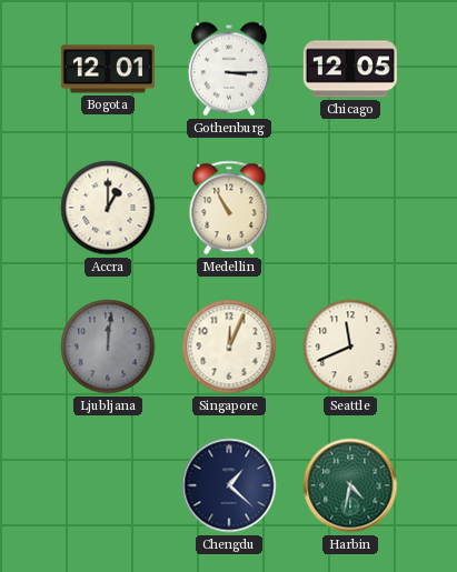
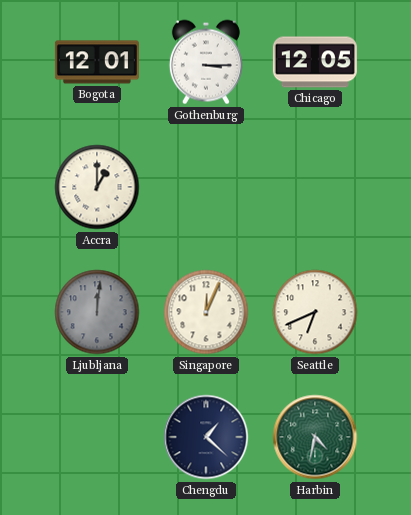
Medellin: 10:55 -> none (229, 208)
Seattle: 11:41 -> 6:41 (315, 312)
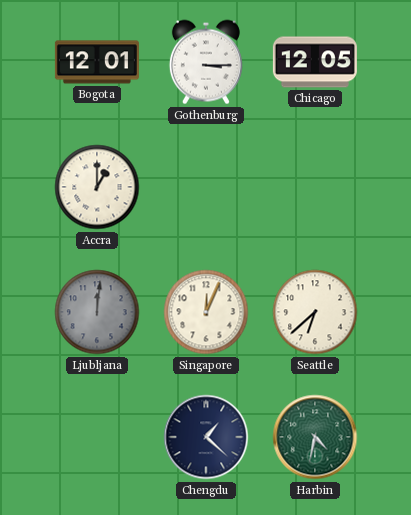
Seattle: 6:41 -> 6:38 (315, 312)
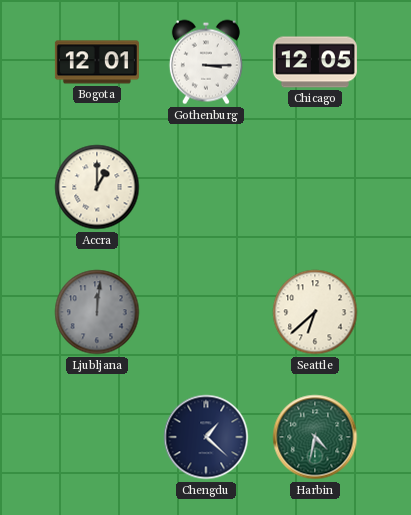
Singapore: 12:04 -> none (206, 312)
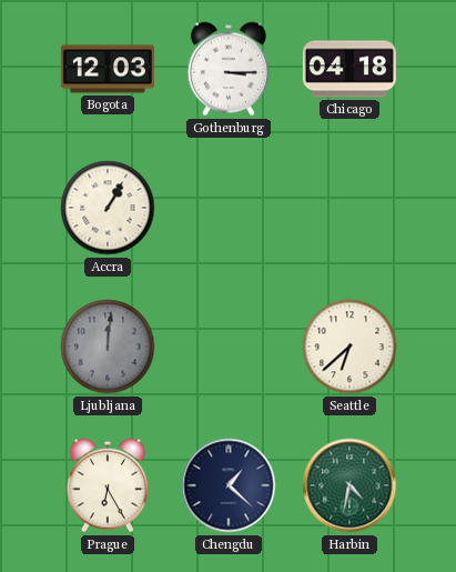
Bogota: 12:01 -> 12:03 (108, 69)
Chicago: 12:05 -> 04:18 (349, 69)
Accra: 1:00 -> 1:05 (108, 208)
Prague: none -> 6:25 (108, 485)
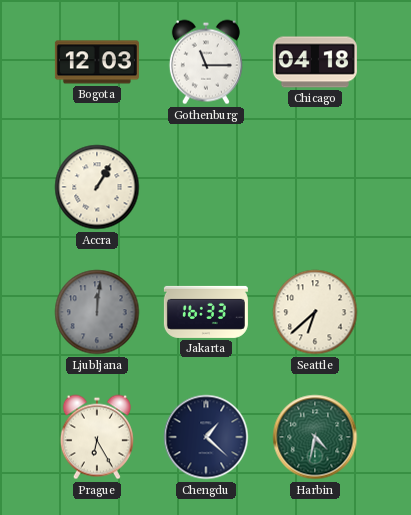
Gothenburg: 3:15 -> 11:15 (206, 62)
Jakarta: none -> 16:33 (206, 312)
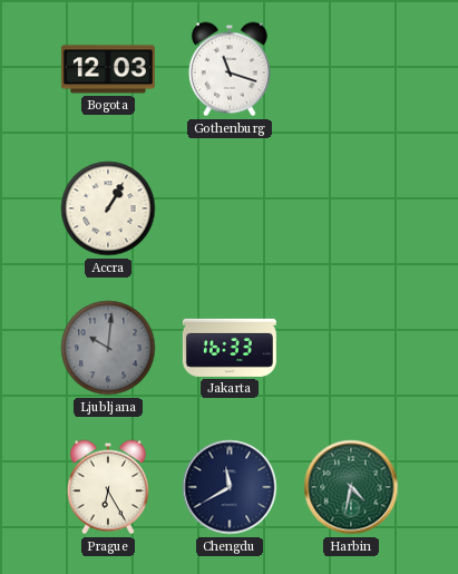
Gothenburg: 11:15 -> 11:18 (230, 69)
Chicago: 04:18 -> none (315, 62)
Ljubljana: 12:01 -> 10:01 (108, 348)
Seattle: 6:38 -> none (315, 312)
Chengdu: 1:22 -> 11:40 (230, 487)
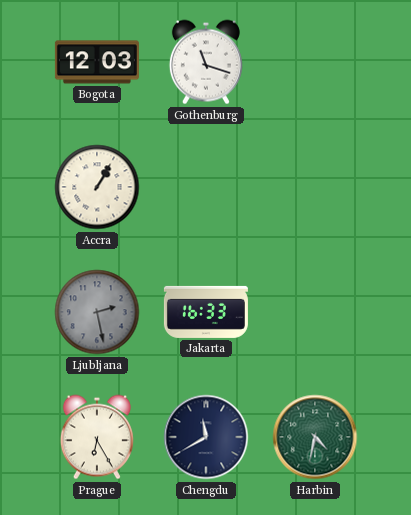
Ljubljana: 10:01 -> 2:28 (97, 312)
